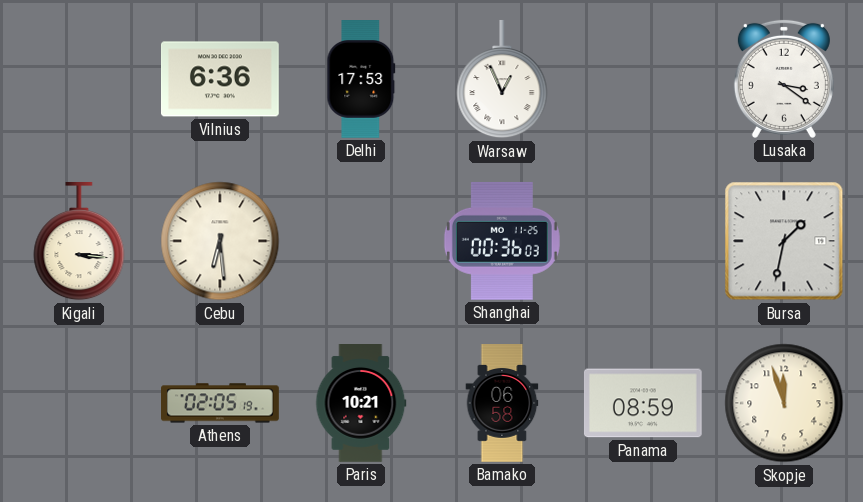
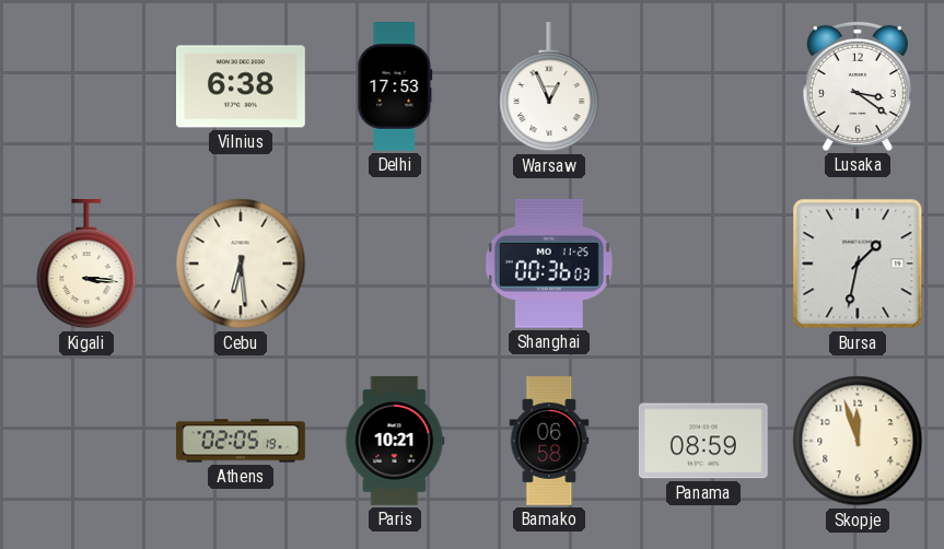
Vilnius: 6:36 -> 6:38 (242, 86)
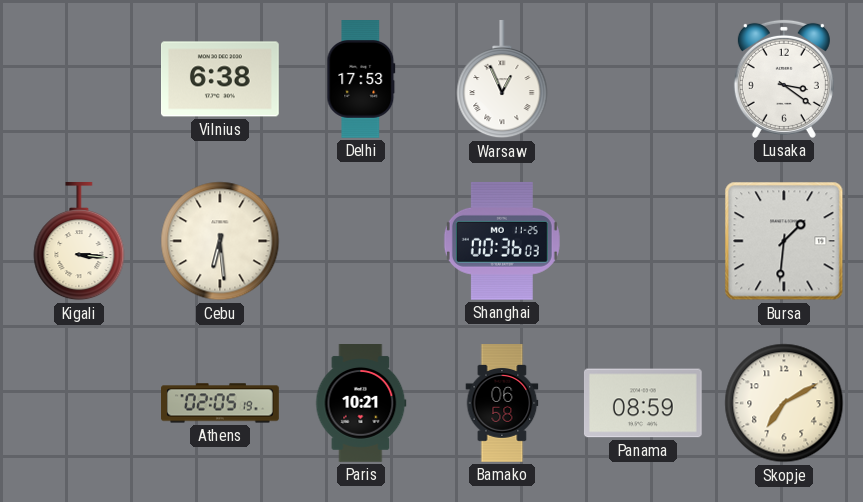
Bursa: 1:32 -> 1:31 (784, 241)
Skopje: 11:57 -> 7:10 (784, 403)
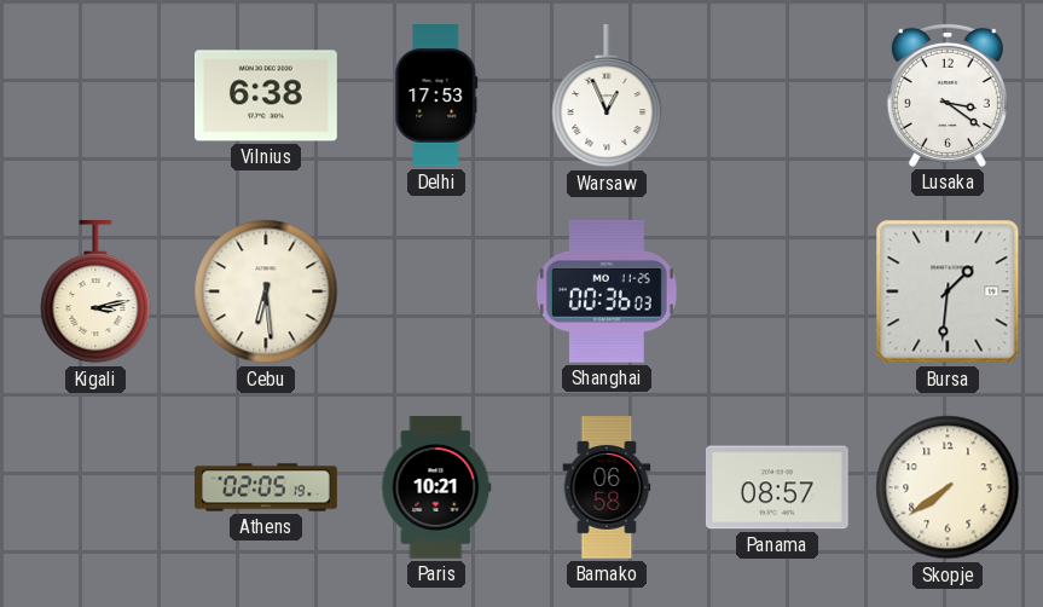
Kigali: 3:16 -> 3:13 (95, 291)
Panama: 08:59 -> 08:57 (777, 487)
Skopje: 7:10 -> 7:39 (948, 487)
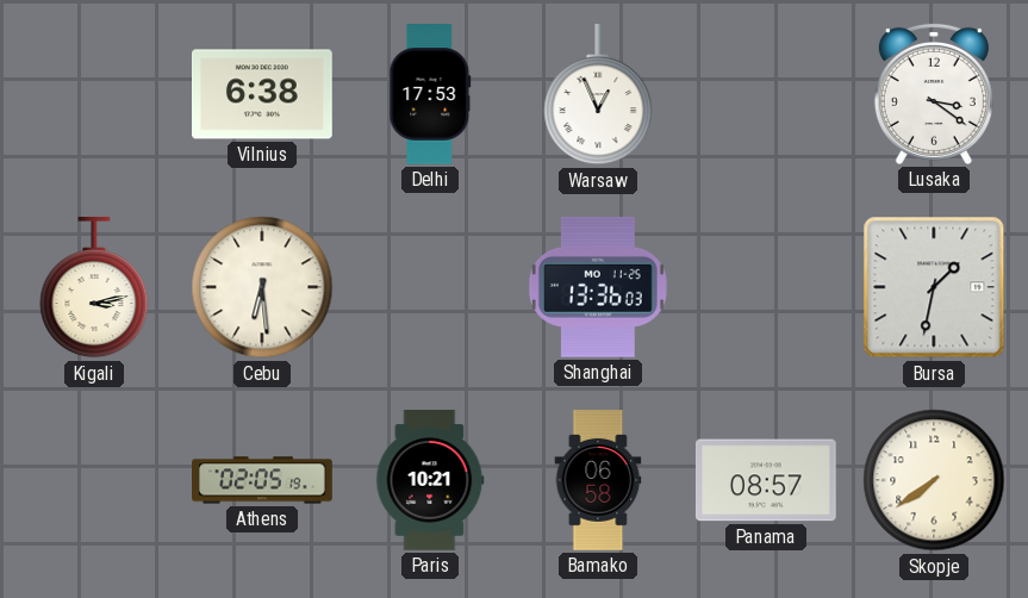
Shanghai: 00:36 -> 13:36 (598, 287)
Bursa: 1:31 -> 1:32 (934, 287)
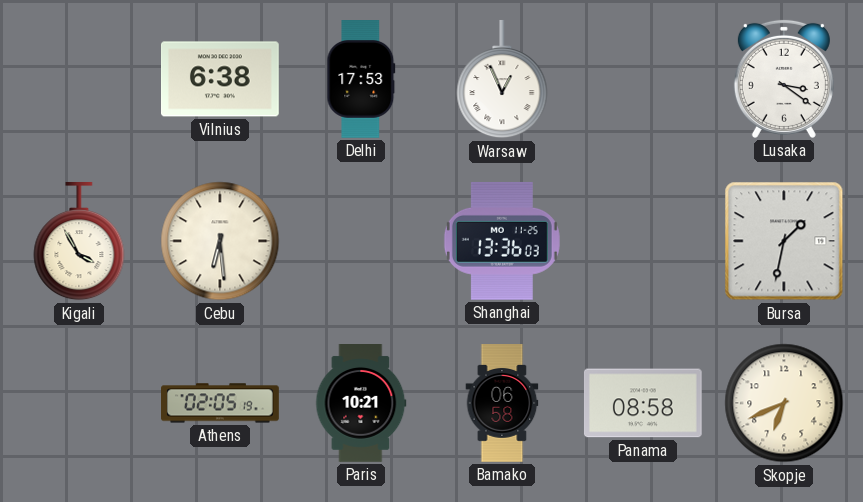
Kigali: 3:13 -> 3:55 (79, 241)
Panama: 08:57 -> 08:58 (643, 403)
Skopje: 7:39 -> 6:41 (784, 403)
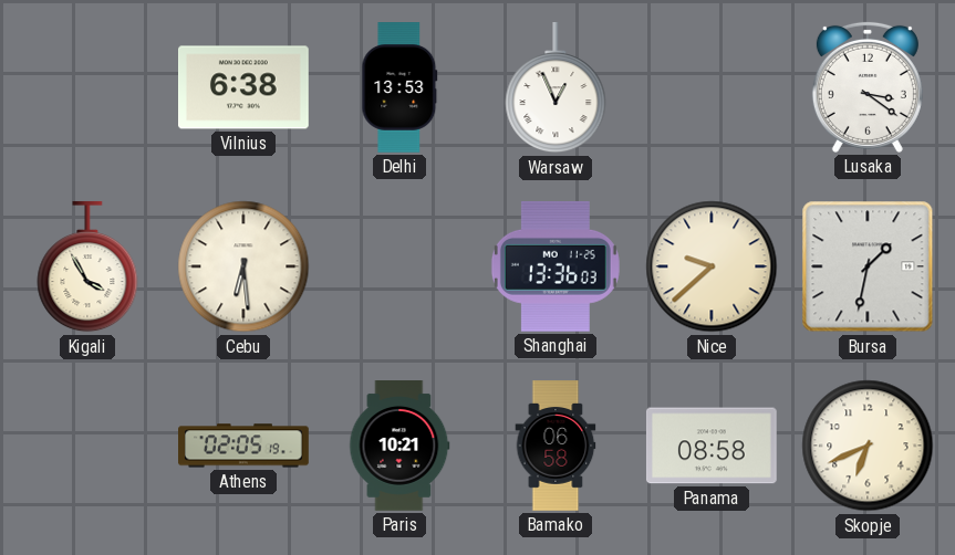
Delhi: 17:53 -> 13:53 (399, 88)
Nice: none -> 9:38 (712, 266)
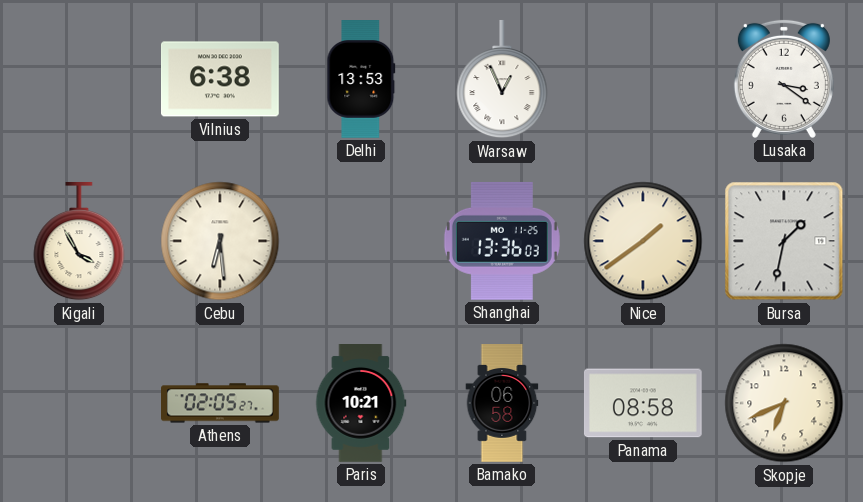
Nice: 9:38 -> 1:39 (643, 241)
Athens: 02:05:19 -> 02:05:27 (220, 403)
